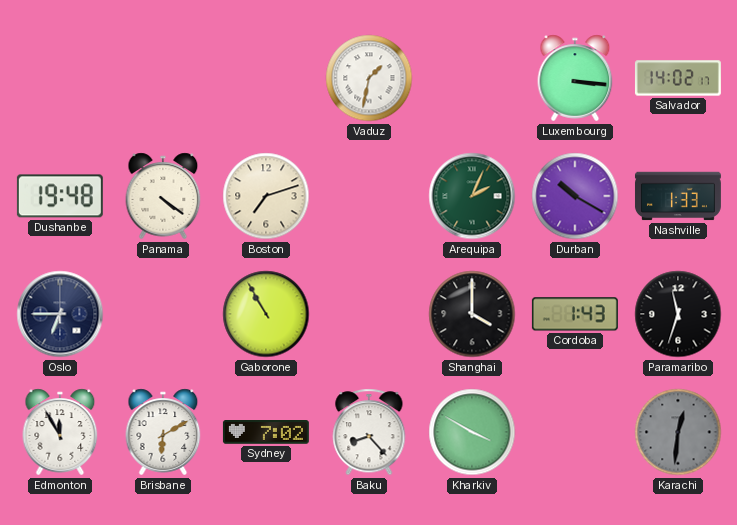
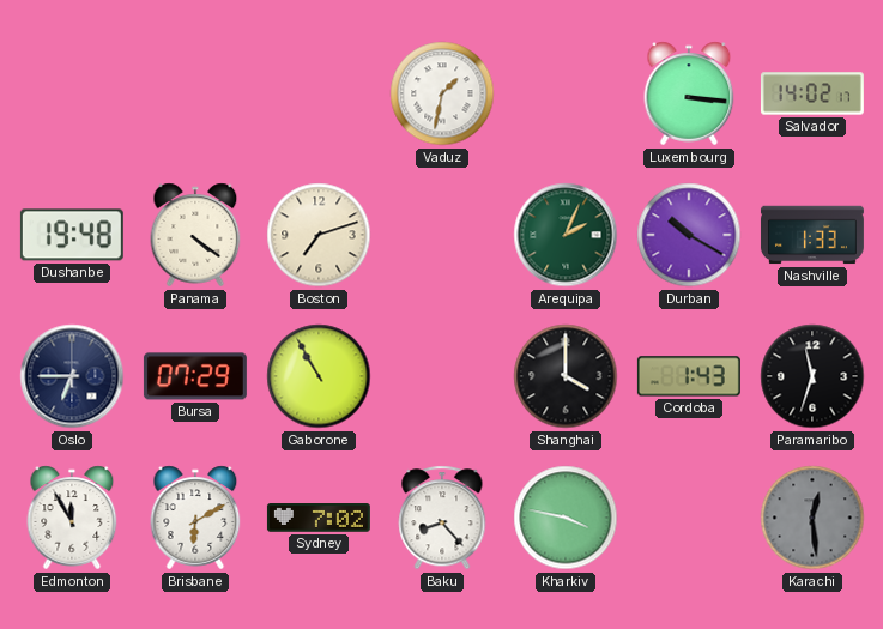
Bursa: none -> 07:29 (195, 376)
Kharkiv: 3:50 -> 3:47 (566, 518)
Karachi: 12:31 -> 12:29 (812, 518)
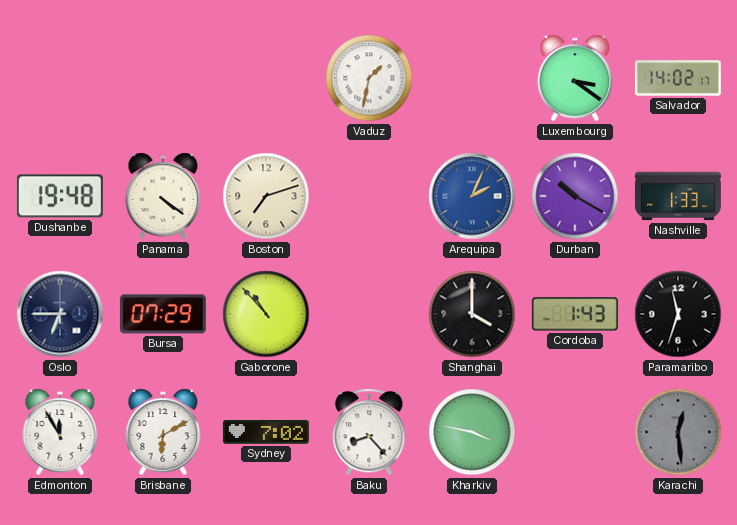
Luxembourg: 3:16 -> 3:21 (575, 78)
Arequipa dial: green -> blue (472, 196)
Gaborone: 10:55 -> 10:53 (266, 314)
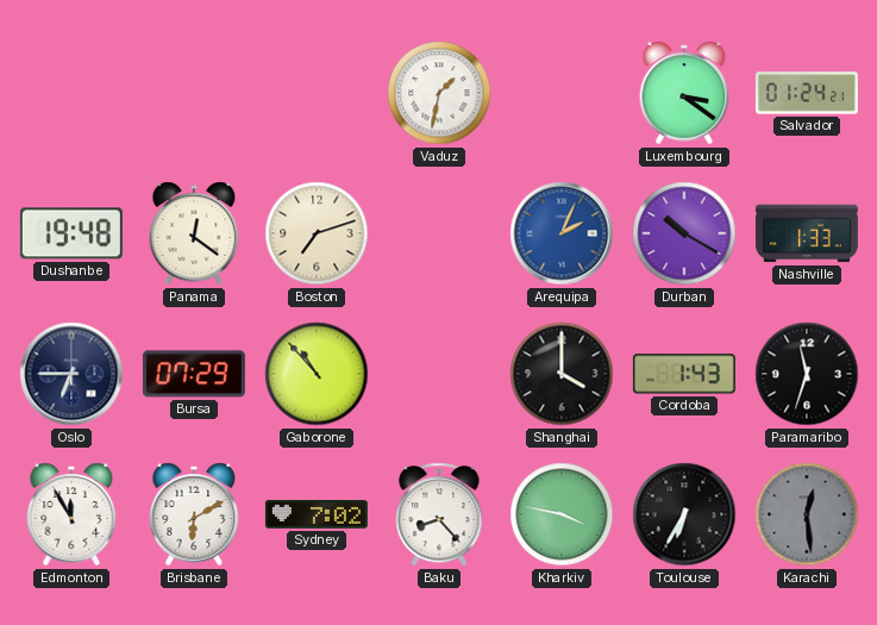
Salvador: 14:02 -> 01:24 (807, 93)
Panama: 4:21 -> 12:21 (194, 233)
Toulouse: none -> 6:35 (684, 514)
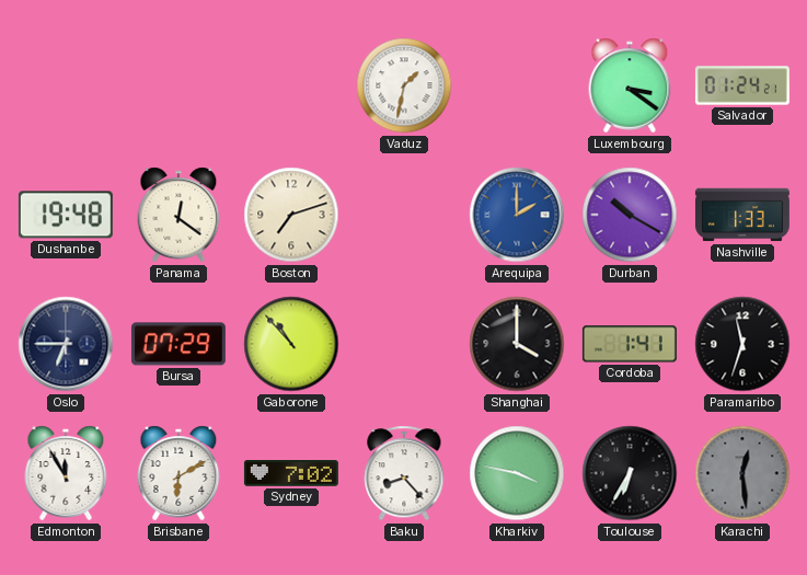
Arequipa: 2:04 -> 2:00 (517, 215)
Cordoba: 1:43 -> 1:41 (630, 344)
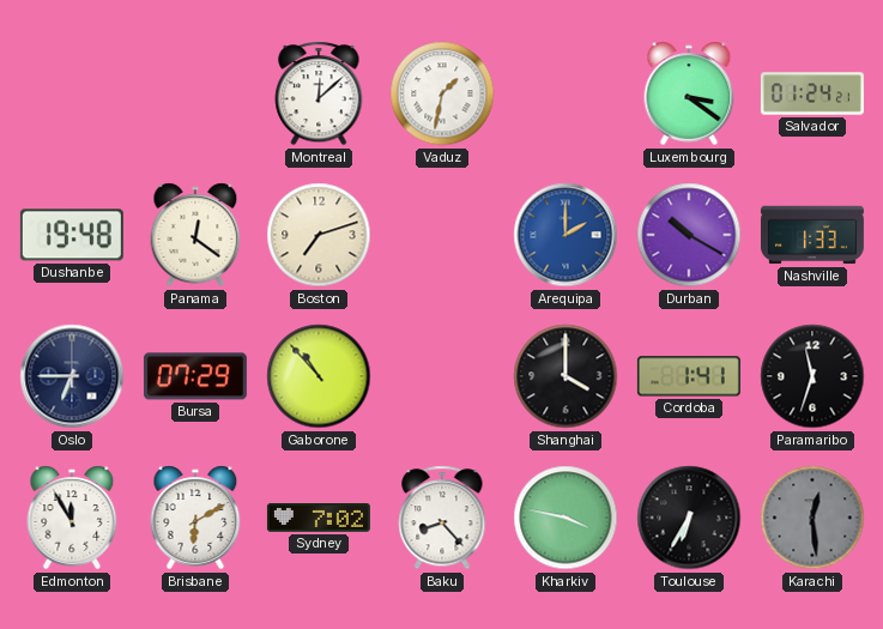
Montreal: none -> 12:08 (319, 93)
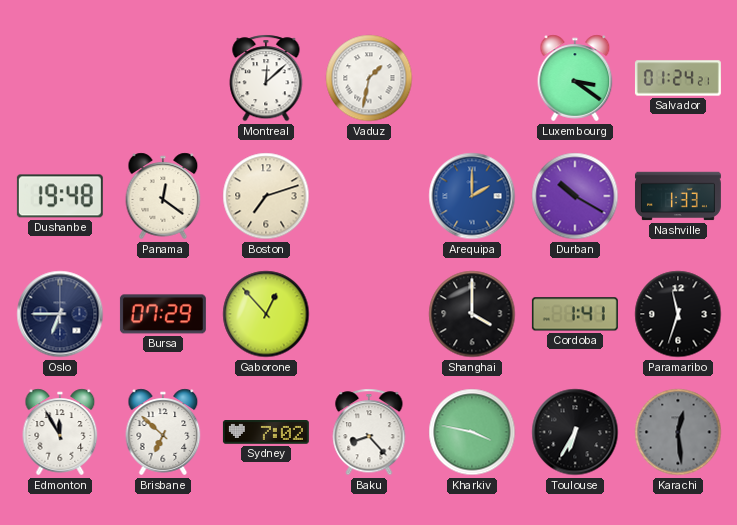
Gaborone: 10:53 -> 12:53 (266, 314)
Brisbane: 6:10 -> 6:52 (163, 432)
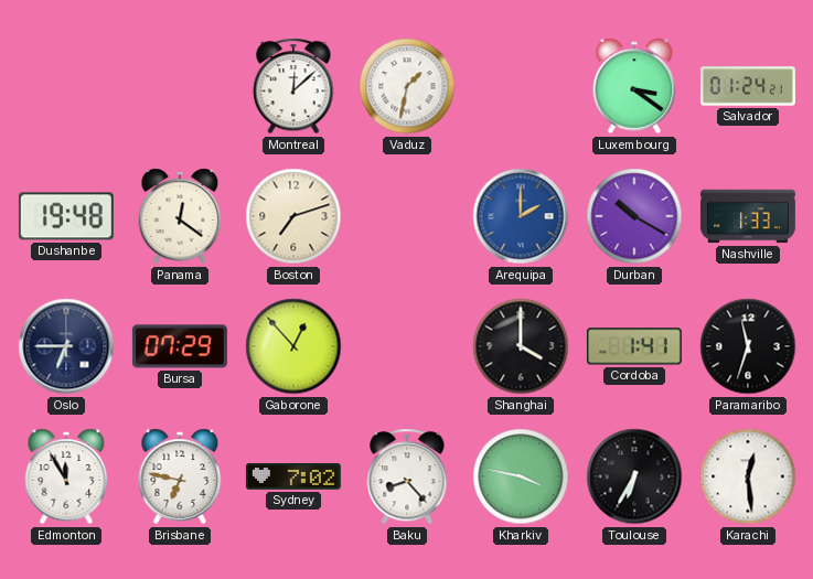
Brisbane: 6:52 -> 6:47 (180, 476)
Karachi dial: grey -> white (748, 476)
